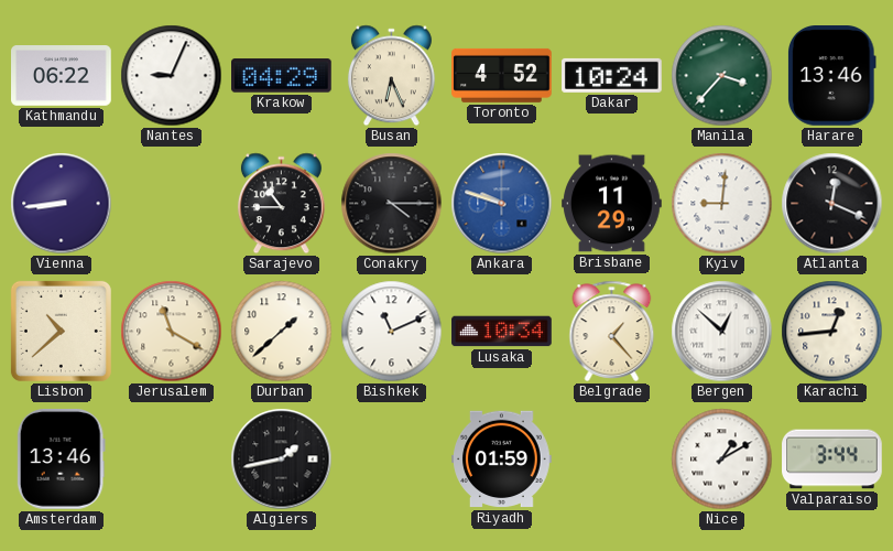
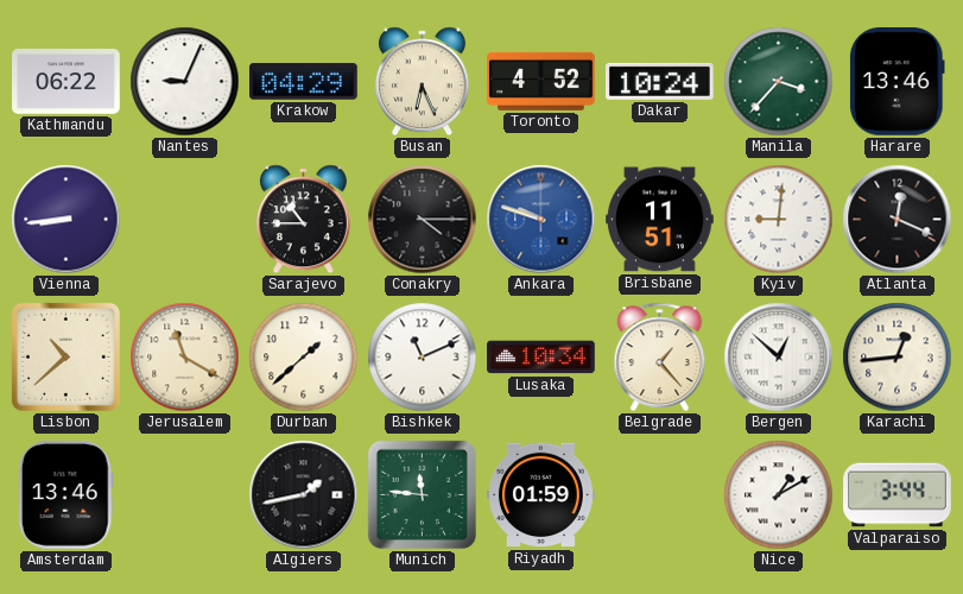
Brisbane: 11:29 -> 11:51 (660, 220)
Munich: none -> 11:46 (422, 494)
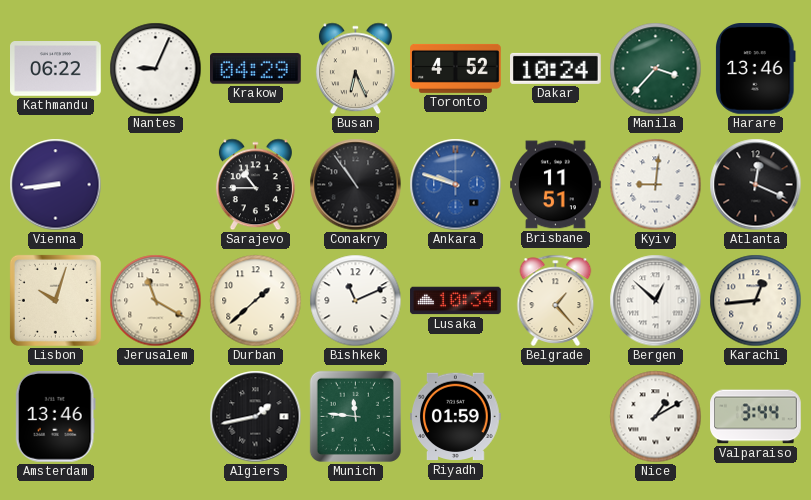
Conakry: 4:15 -> 10:54 (356, 185)
Lisbon: 10:38 -> 10:03 (55, 300)
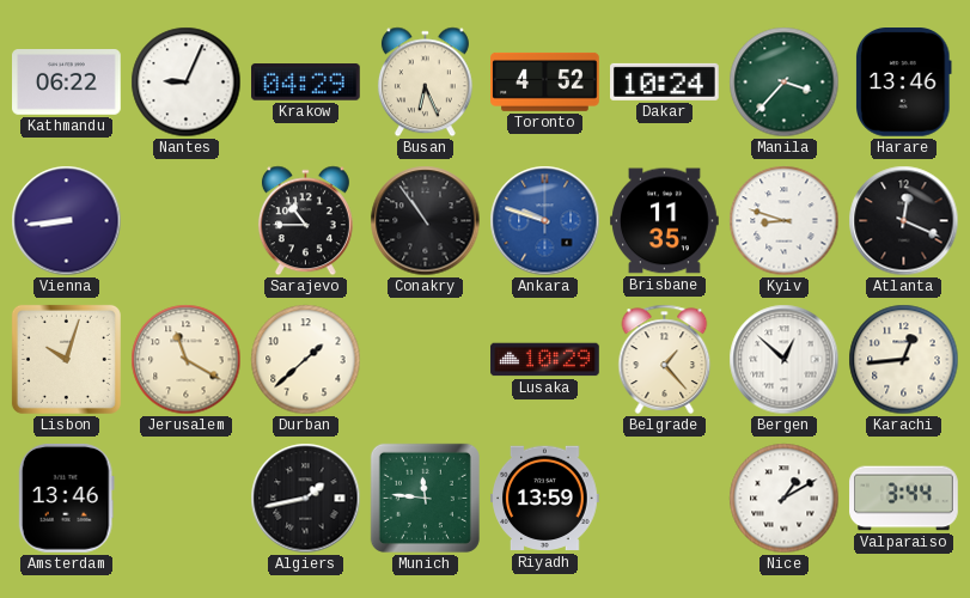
Brisbane: 11:51 -> 11:35 (665, 221)
Kyiv: 9:01 -> 8:48 (785, 221)
Bishkek: 11:11 -> none (356, 301)
Lusaka: 10:34 -> 10:29 (545, 360)
Riyadh: 01:59 -> 13:59 (545, 499)
